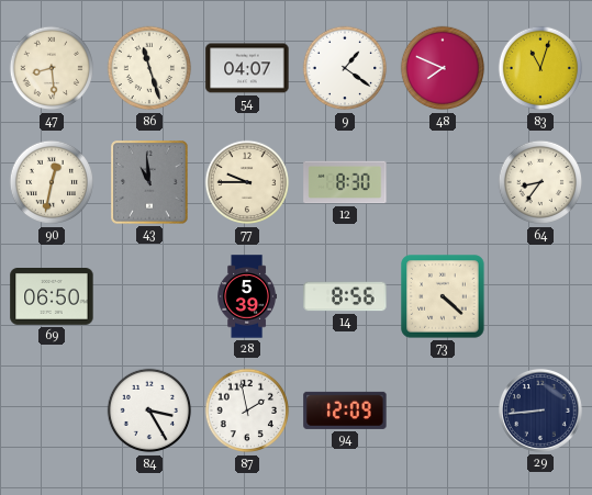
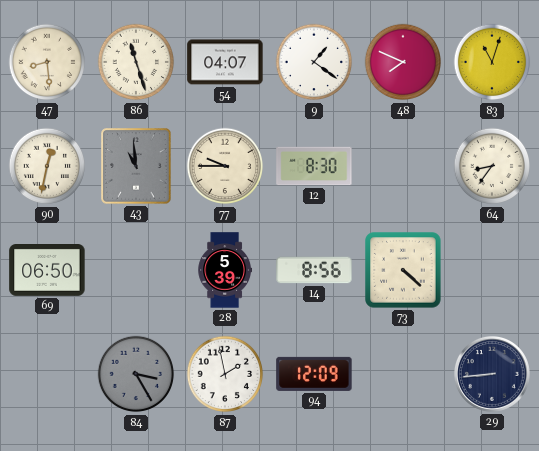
84 dial: white -> grey (136, 374)
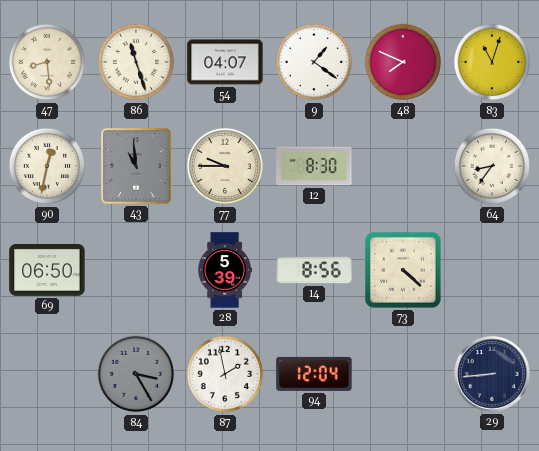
94: 12:09 -> 12:04 (314, 374)
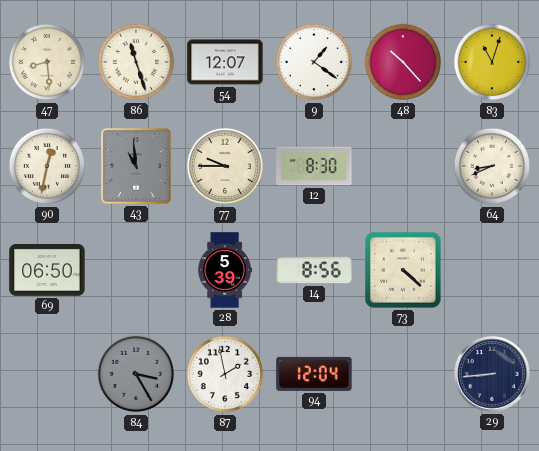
54: 04:07 -> 12:07 (225, 62)
48: 7:49 -> 10:23 (403, 62)
64: 8:36 -> 8:41 (492, 166)
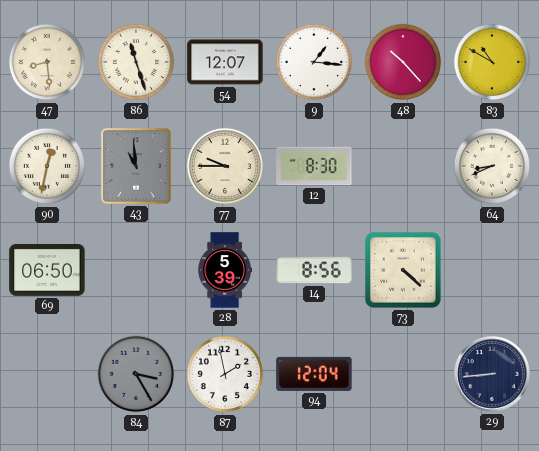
9: 1:21 -> 1:16 (314, 62)
83: 11:03 -> 10:50 (492, 62)
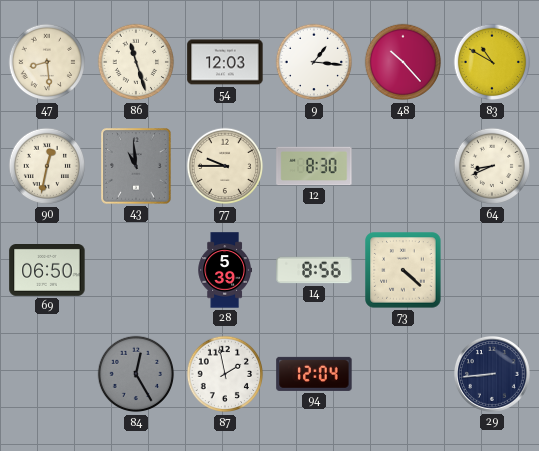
54: 12:07 -> 12:03 (225, 62)
84: 3:25 -> 12:25 (136, 374)
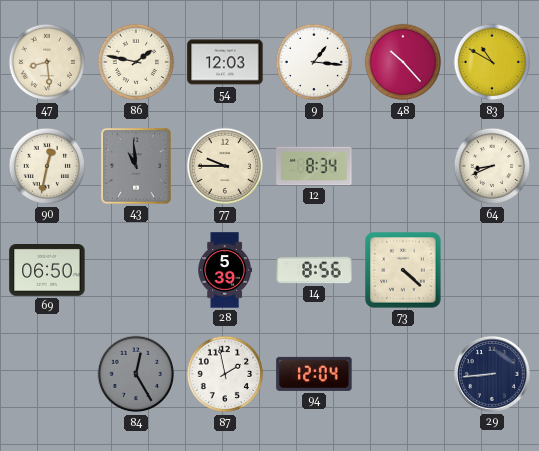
86: 11:27 -> 1:47 (136, 62)
12: 8:30 -> 8:34 (314, 166)
